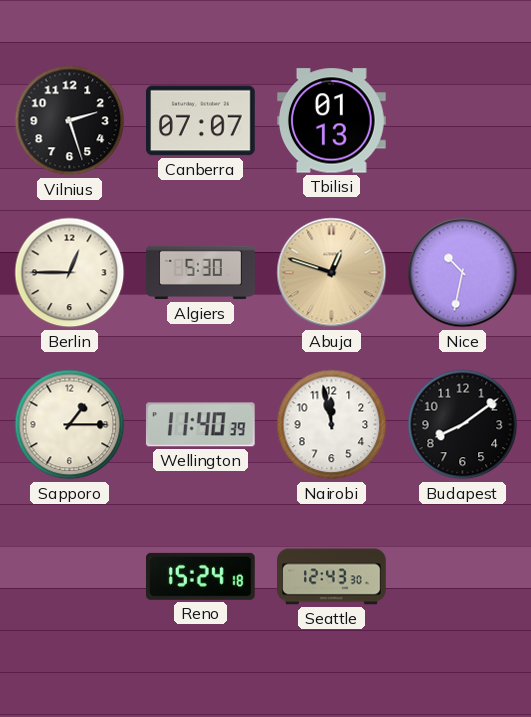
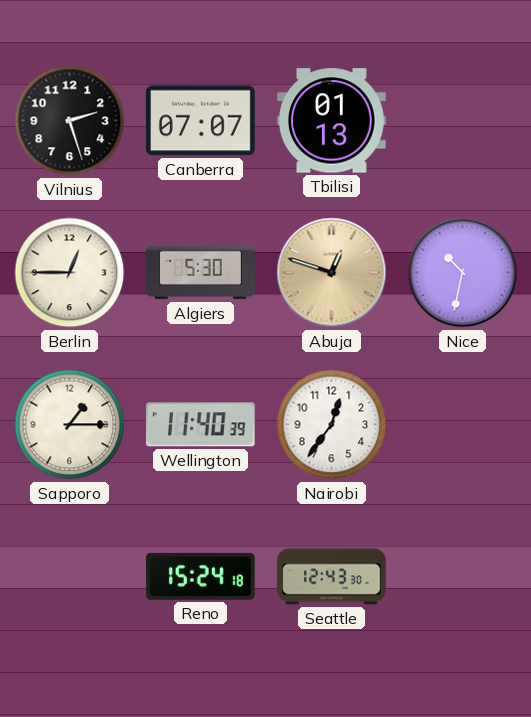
Nairobi: 11:58 -> 12:36 (332, 425)
Budapest: 8:09 -> none (463, 425)
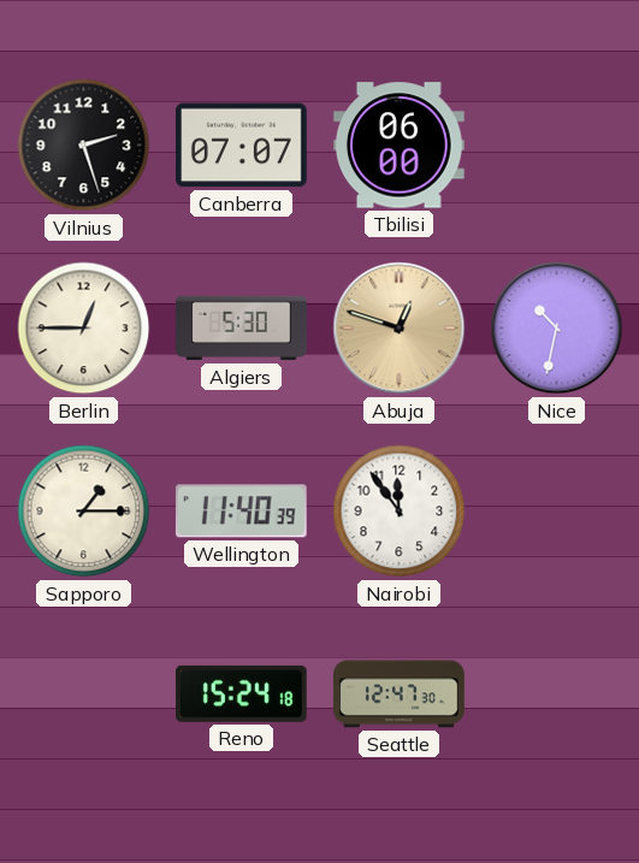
Tbilisi: 01:13 -> 06:00 (400, 146)
Nairobi: 12:36 -> 11:54 (400, 512)
Seattle: 12:43 -> 12:47 (400, 694)
